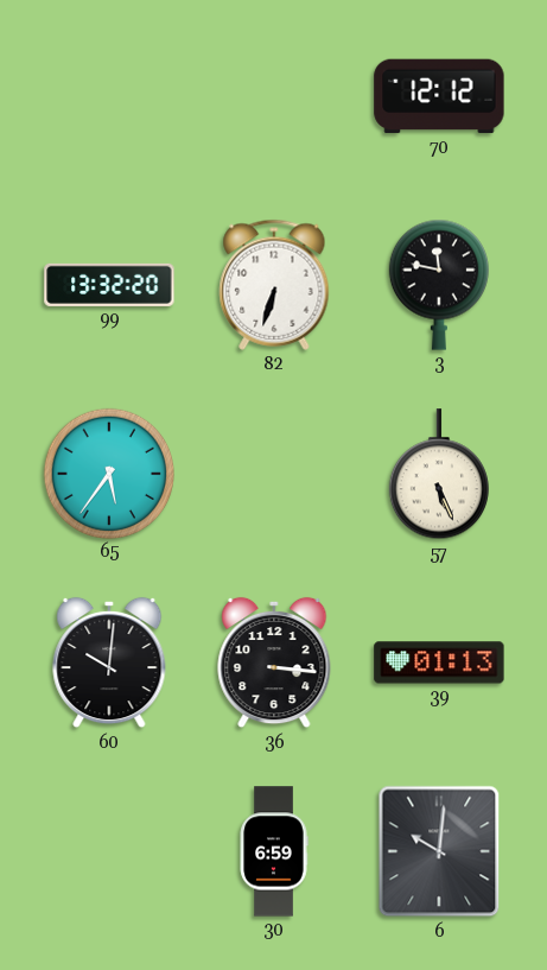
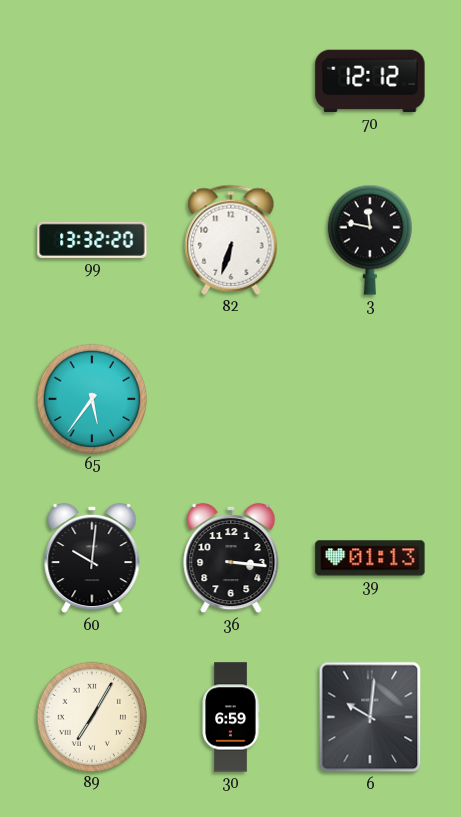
57: 5:26 -> none (439, 475)
89: none -> 7:05 (91, 716)
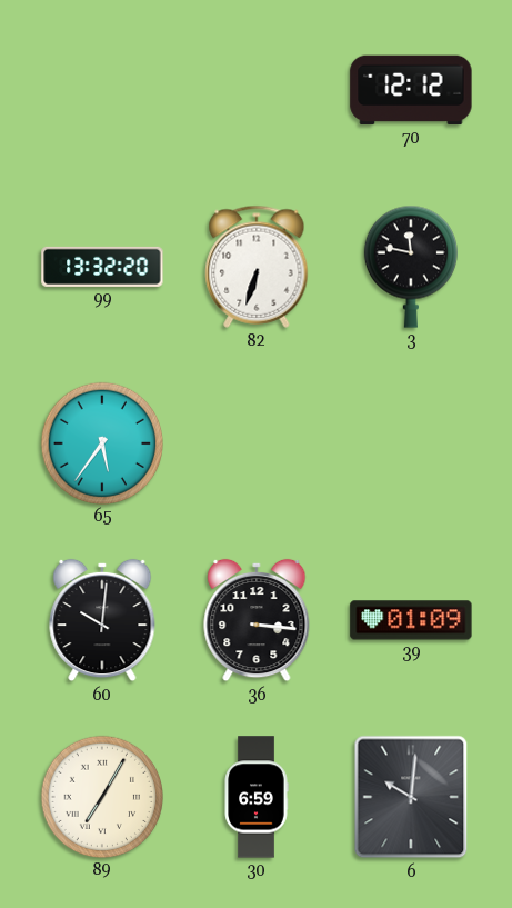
39: 01:13 -> 01:09 (411, 620)
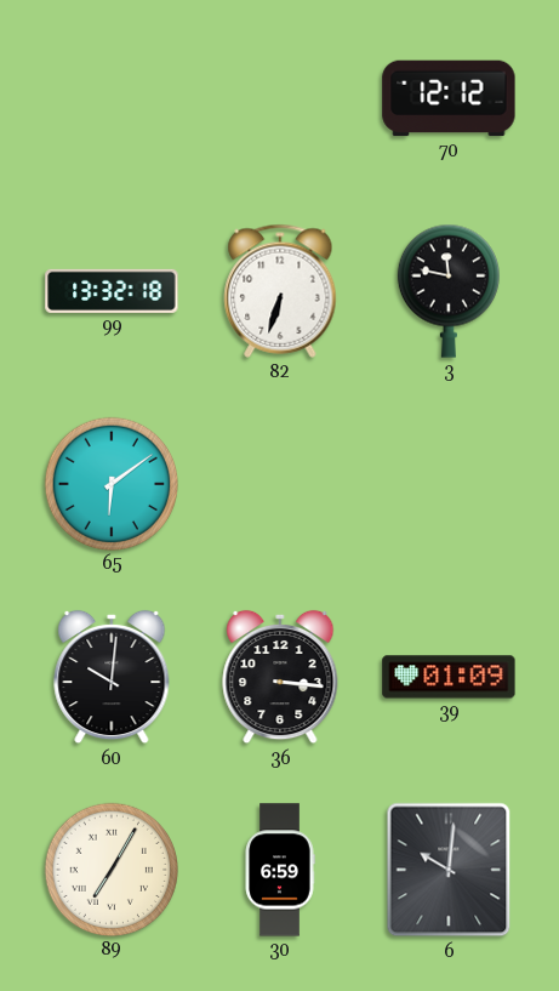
99: 13:32:20 -> 13:32:18 (112, 291)
65: 5:36 -> 6:09 (110, 483)
